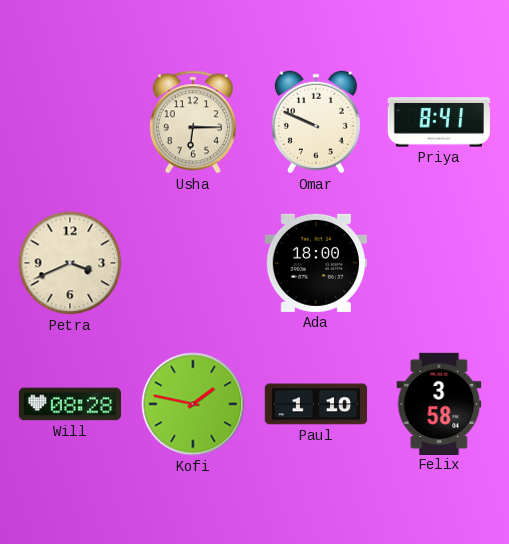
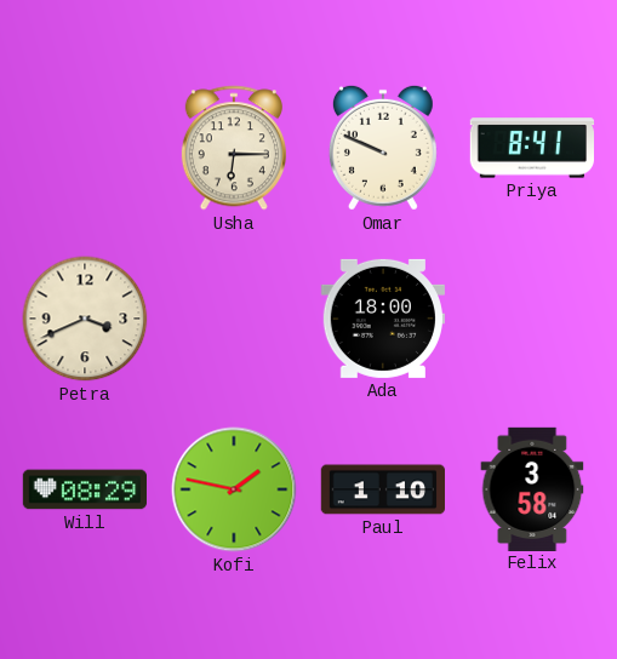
Will: 08:28 -> 08:29 (84, 489)
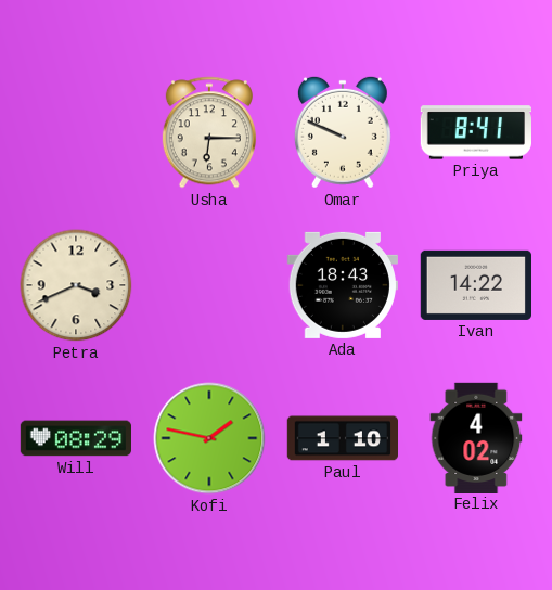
Ada: 18:00 -> 18:43 (343, 285)
Ivan: none -> 14:22 (475, 285)
Felix: 3:58 -> 4:02 (476, 437)
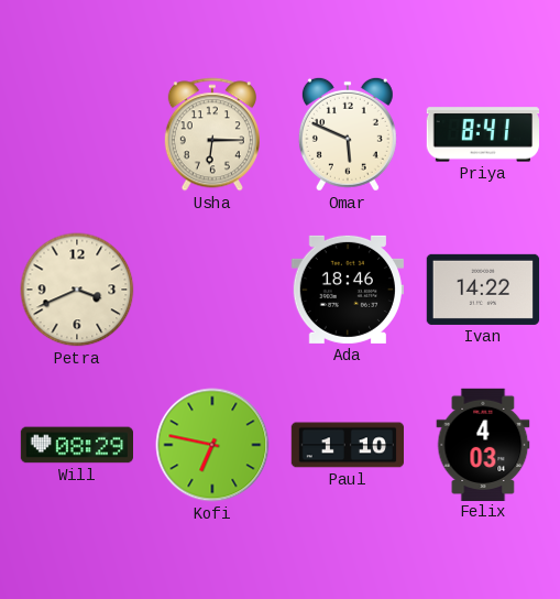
Omar: 9:49 -> 5:49 (348, 134)
Ada: 18:43 -> 18:46 (348, 290)
Kofi: 1:47 -> 6:47 (212, 445)
Felix: 4:02 -> 4:03 (483, 444)
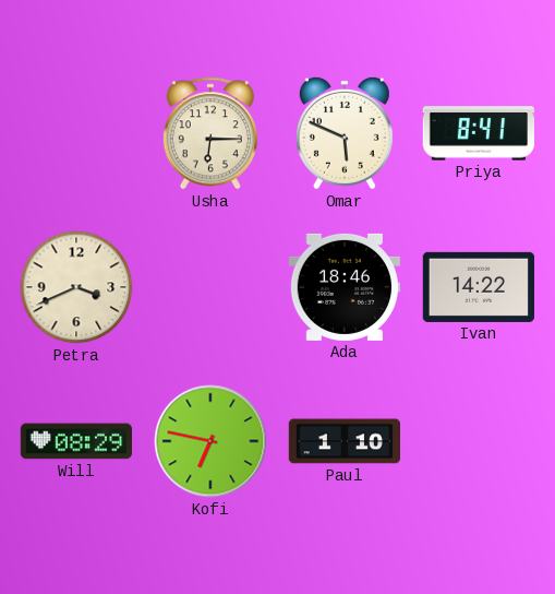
Felix: 4:03 -> none (483, 444)
